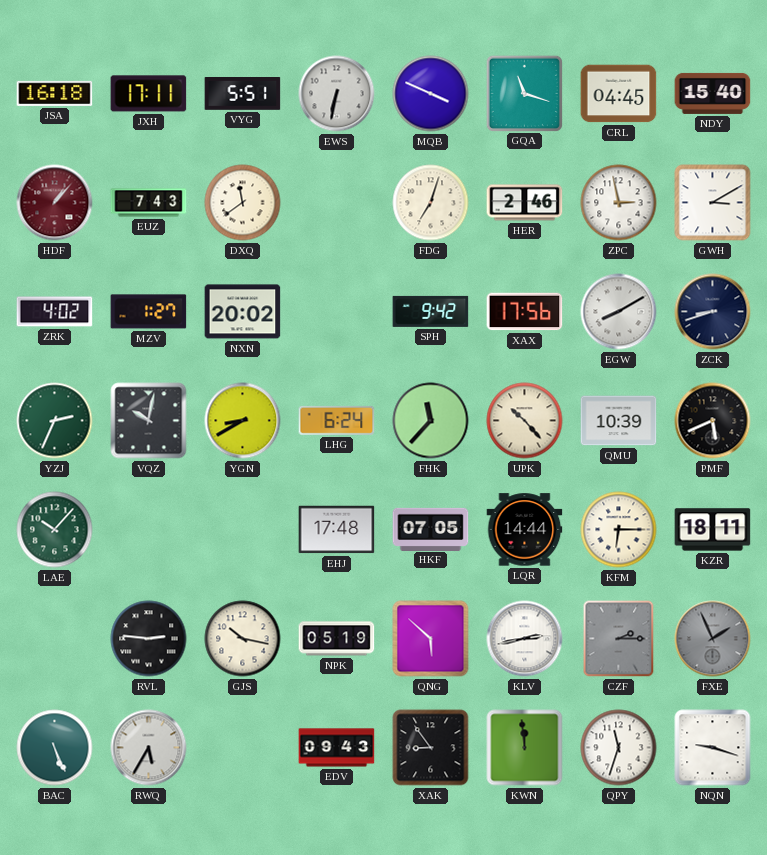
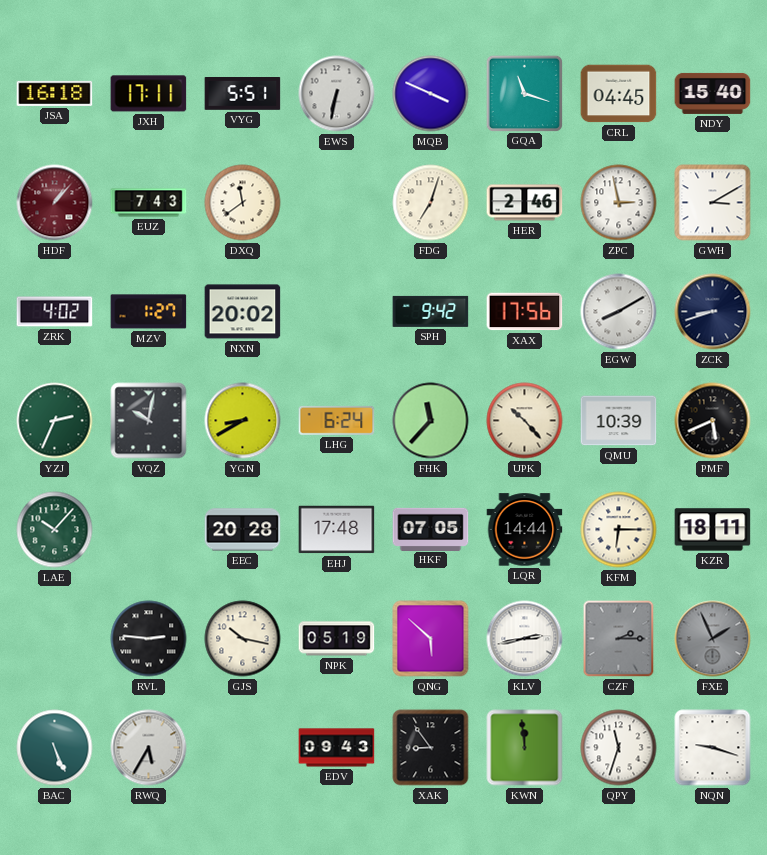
EEC: none -> 20:28 (243, 530)
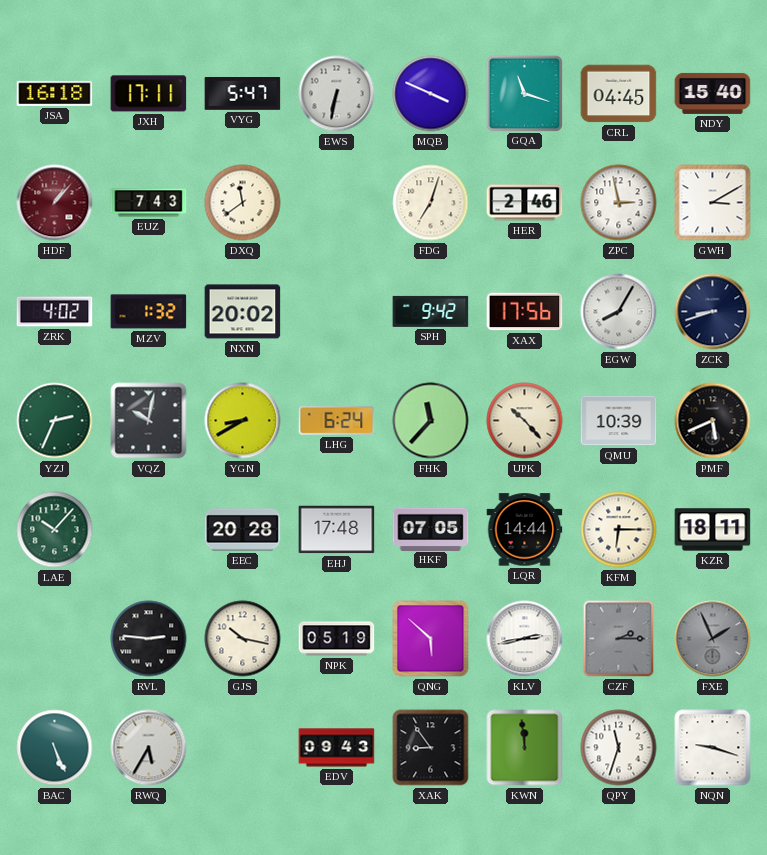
VYG: 5:51 -> 5:47 (243, 94)
MZV: 1:27 -> 1:32 (149, 312)
EGW: 8:10 -> 8:05 (619, 312)
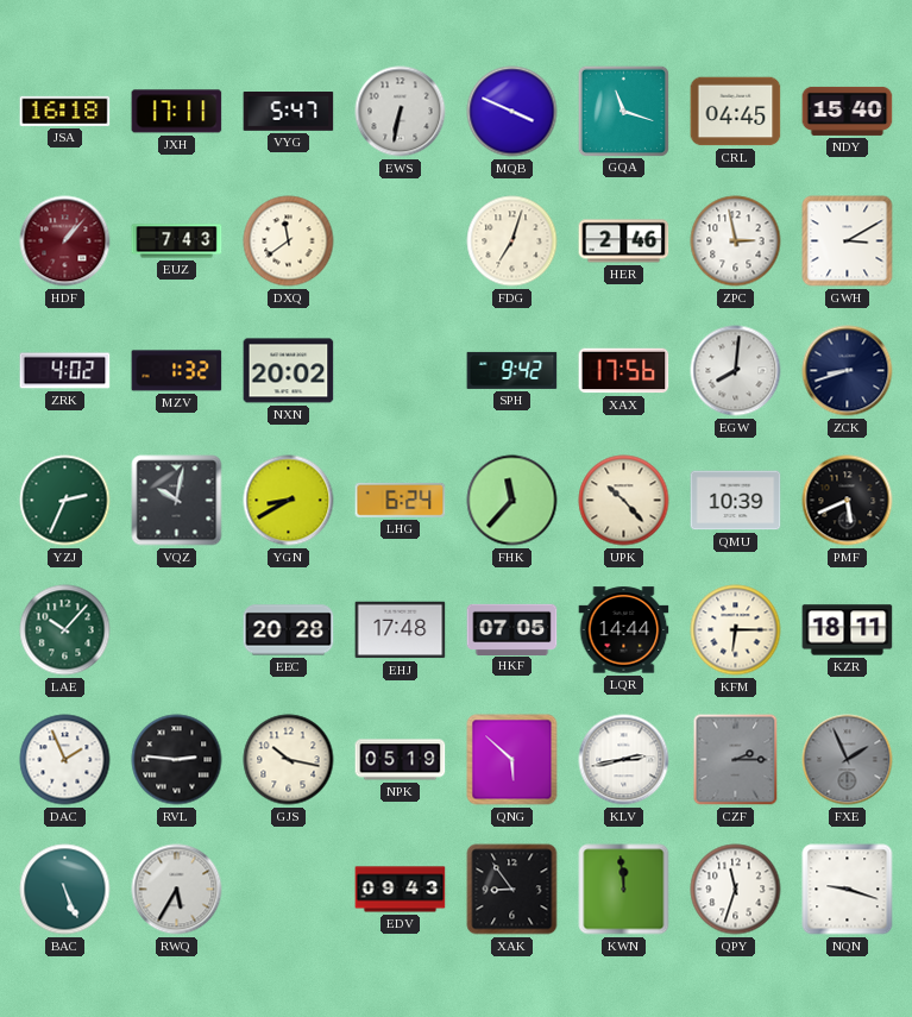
EGW: 8:05 -> 8:01 (736, 371)
DAC: none -> 1:56 (65, 760)
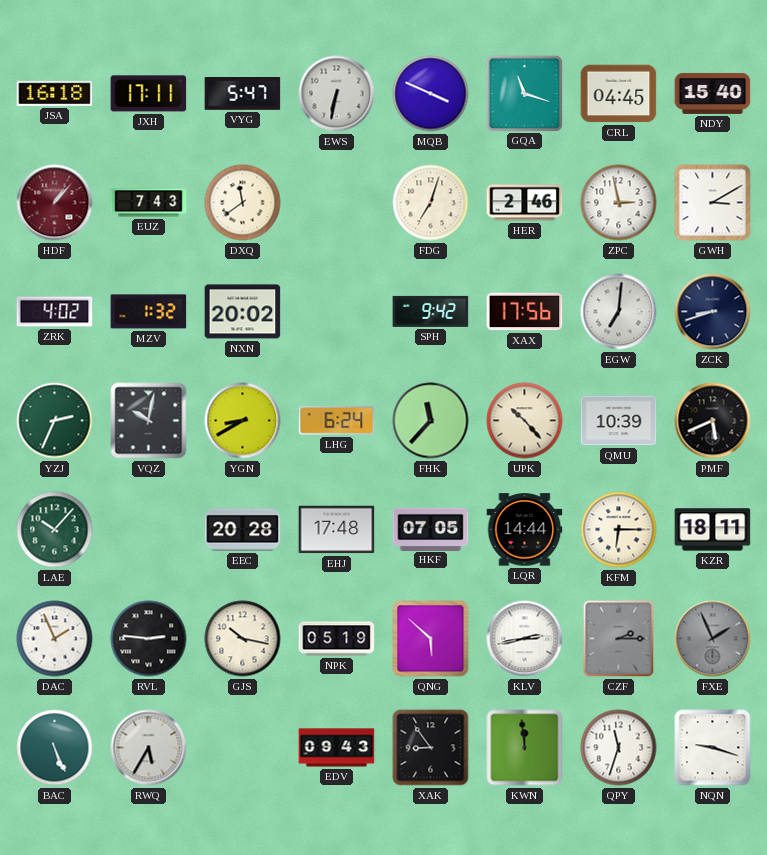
EGW: 8:01 -> 7:01 (619, 312)
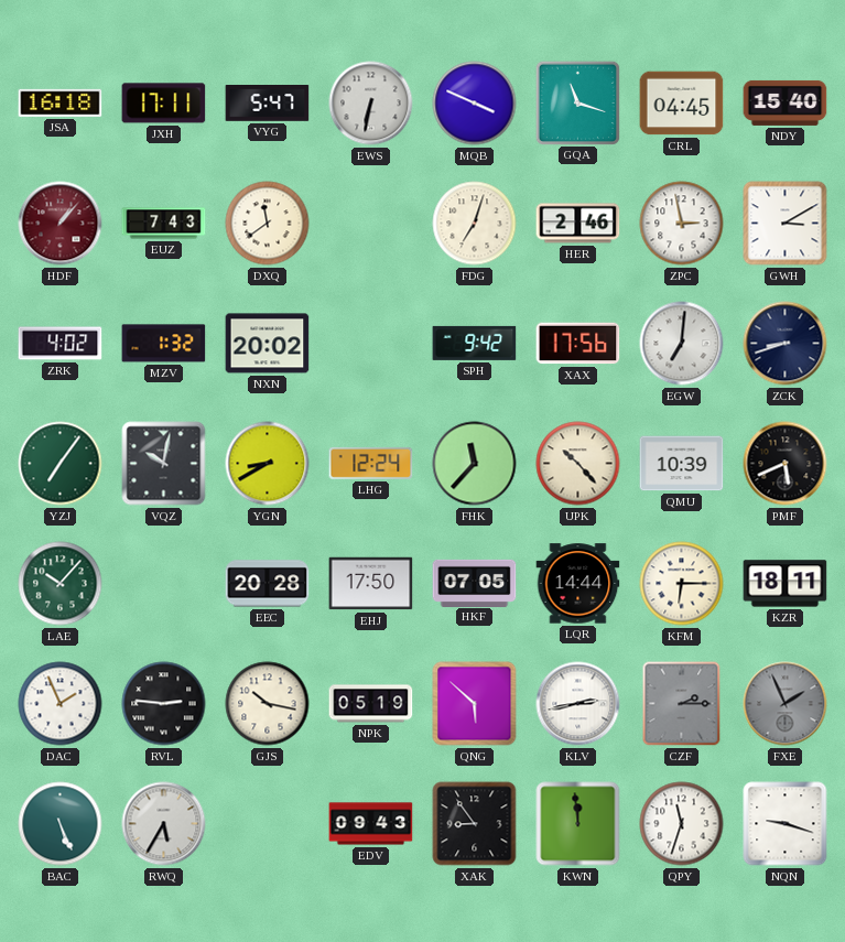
YZJ: 2:34 -> 7:06 (61, 464)
LHG: 6:24 -> 12:24 (371, 463)
EHJ: 17:48 -> 17:50 (371, 584)
